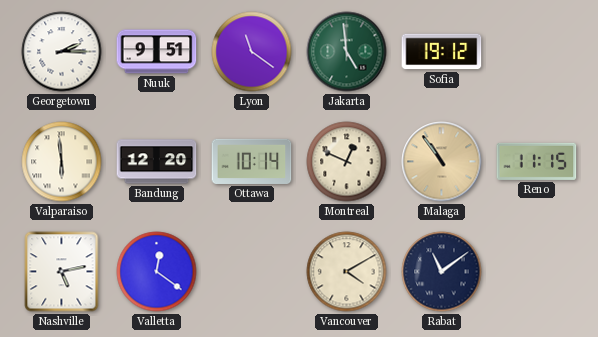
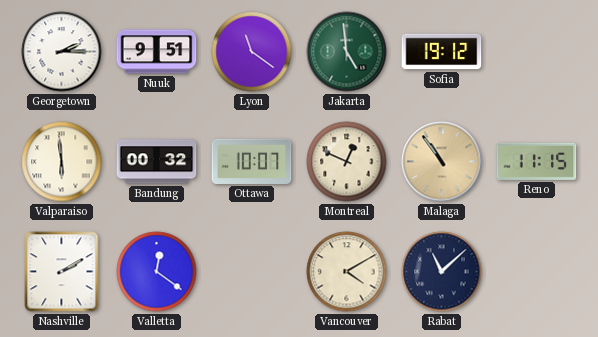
Bandung: 12:20 -> 00:32 (157, 162)
Ottawa: 10:14 -> 10:07 (252, 161)
Nashville: 5:13 -> 2:10 (62, 272)
Rabat: 11:09 -> 11:08 (442, 272)
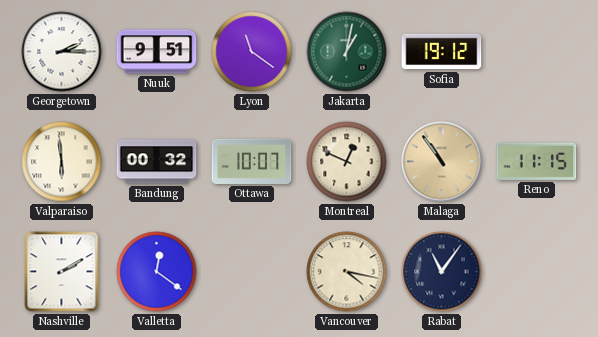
Jakarta: 4:59 -> 1:02 (347, 52)
Vancouver: 4:10 -> 4:17 (347, 272)
Rabat: 11:08 -> 11:06 (442, 272)
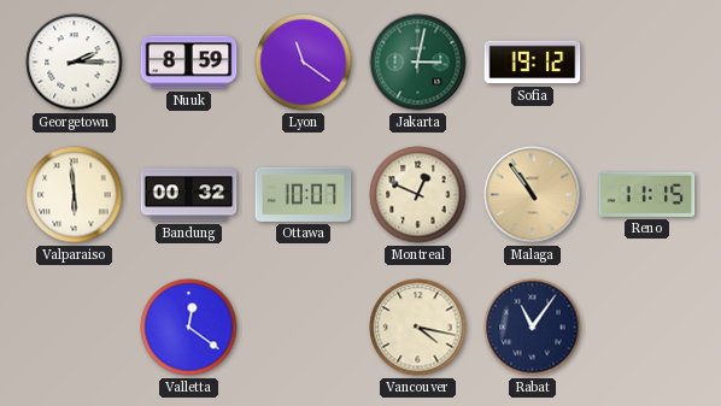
Nuuk: 9:51 -> 8:59 (189, 63)
Jakarta: 1:02 -> 3:02 (418, 63)
Nashville: 2:10 -> none (62, 272)
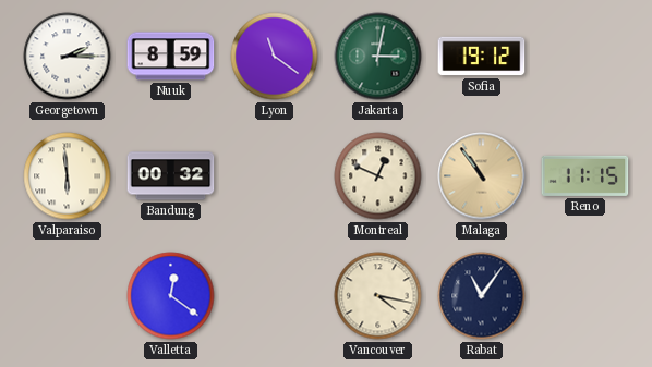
Ottawa: 10:07 -> none (304, 194)
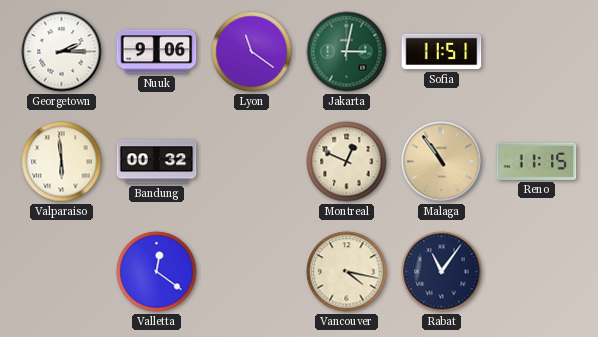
Nuuk: 8:59 -> 9:06 (157, 52)
Sofia: 19:12 -> 11:51 (442, 52)
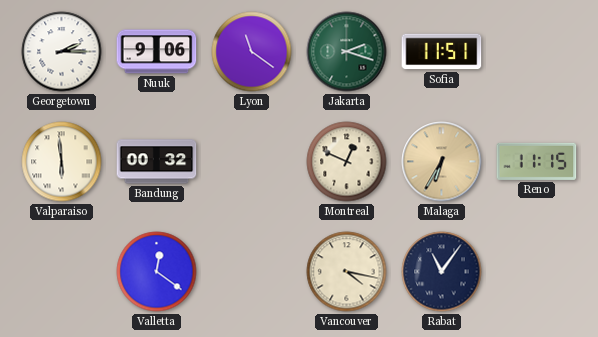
Jakarta: 3:02 -> 2:18 (347, 52)
Malaga: 10:54 -> 6:35 (442, 162)
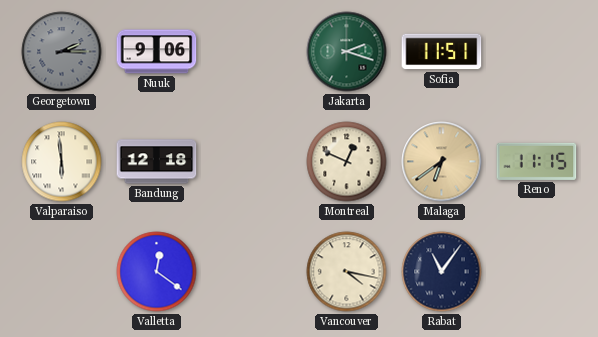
Georgetown dial: white -> grey (62, 52)
Lyon: 11:21 -> none (252, 52)
Bandung: 00:32 -> 12:18 (157, 162)
Malaga: 6:35 -> 6:39 (442, 162)
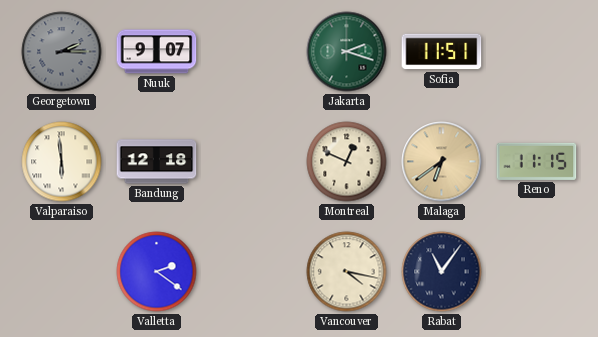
Nuuk: 9:06 -> 9:07 (157, 52)
Valletta: 12:21 -> 2:21 (157, 272)
